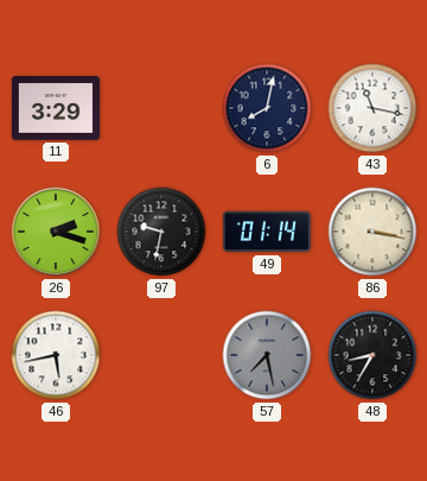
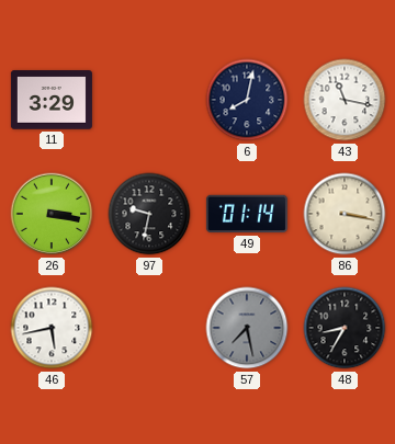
26: 2:18 -> 3:17 (52, 214)
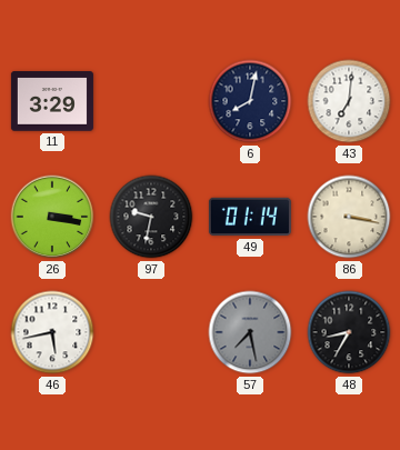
43: 11:17 -> 7:01 (349, 101)
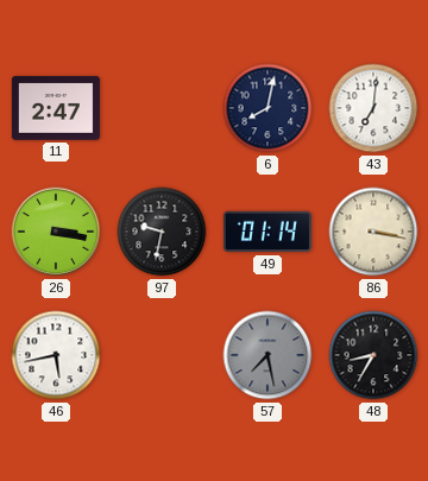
11: 3:29 -> 2:47 (56, 108)
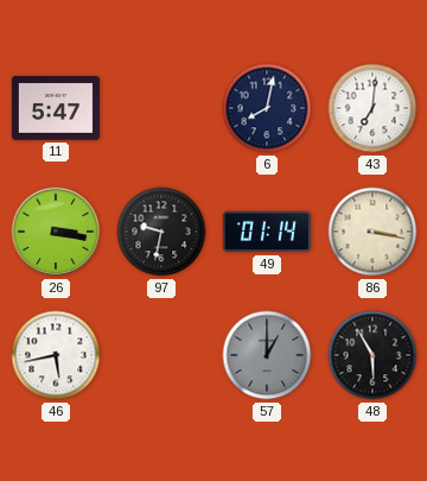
11: 2:47 -> 5:47 (56, 108)
57: 7:28 -> 1:00 (267, 355)
48: 8:35 -> 5:55 (372, 355)
